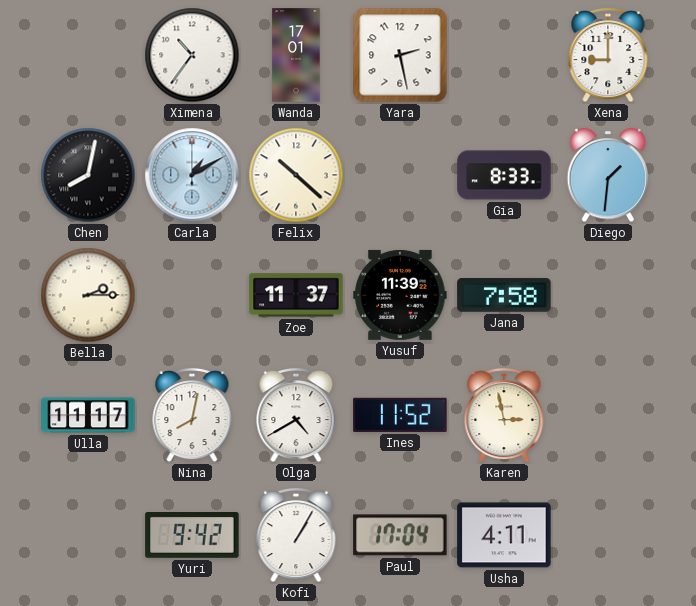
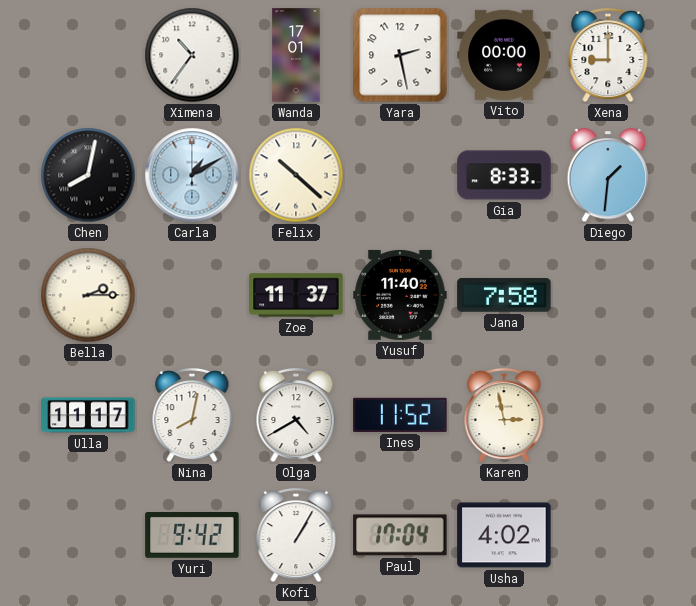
Vito: none -> 00:00 (504, 55)
Yusuf: 11:39 -> 11:40 (400, 295)
Usha: 4:11 -> 4:02 (504, 535)
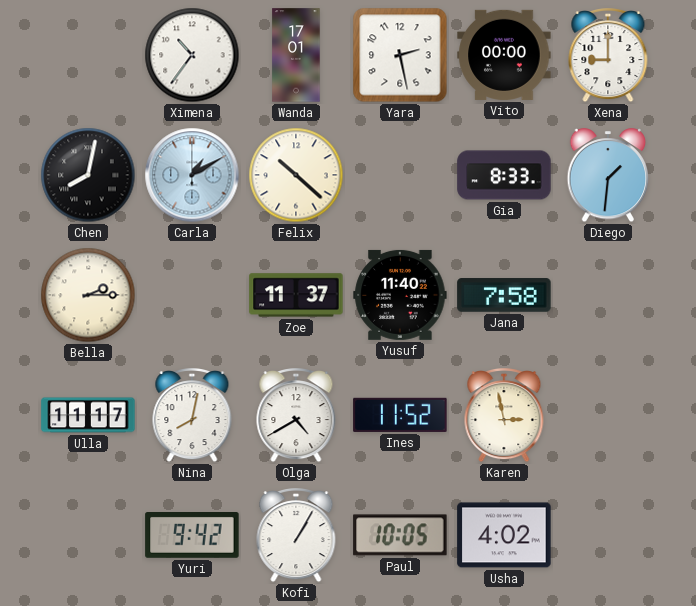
Paul: 17:04 -> 10:05 (400, 535)
